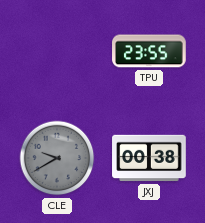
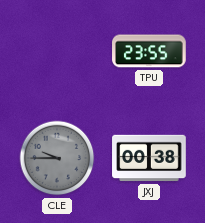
CLE: 9:40 -> 9:45 (57, 158)
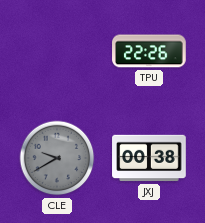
TPU: 23:55 -> 22:26 (149, 51)
CLE: 9:45 -> 9:40 (57, 158)
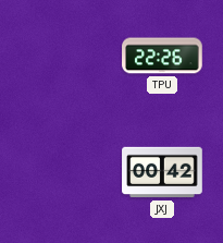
CLE: 9:40 -> none (57, 158)
JXJ: 00:38 -> 00:42 (162, 172)
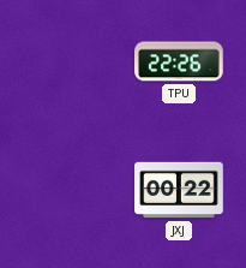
JXJ: 00:42 -> 00:22 (179, 190)
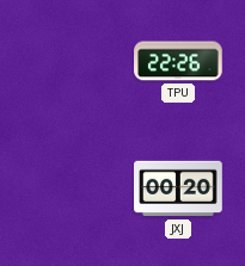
JXJ: 00:22 -> 00:20 (178, 188)
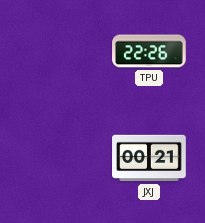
JXJ: 00:20 -> 00:21 (149, 158)
